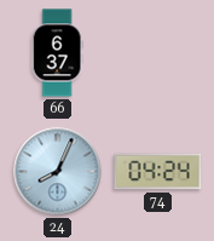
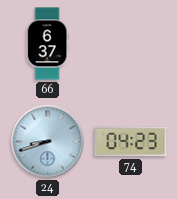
24: 8:04 -> 8:42 (48, 142)
74: 04:24 -> 04:23 (131, 142)
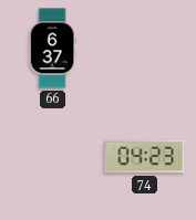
24: 8:42 -> none (48, 142)
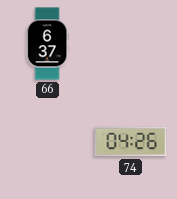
74: 04:23 -> 04:26 (131, 142)
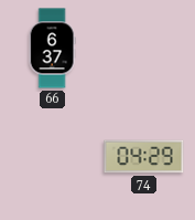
74: 04:26 -> 04:29 (144, 157)
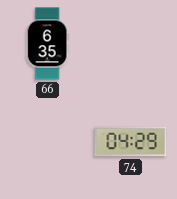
66: 6:37 -> 6:35 (47, 44)
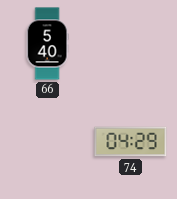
66: 6:35 -> 5:40 (47, 44)
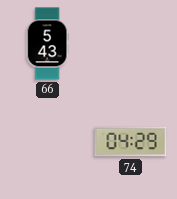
66: 5:40 -> 5:43 (47, 44)
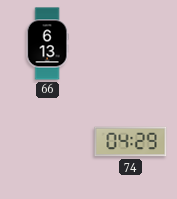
66: 5:43 -> 6:13 (47, 44)
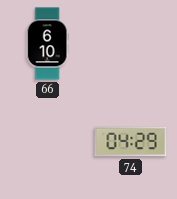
66: 6:13 -> 6:10 (47, 44)
